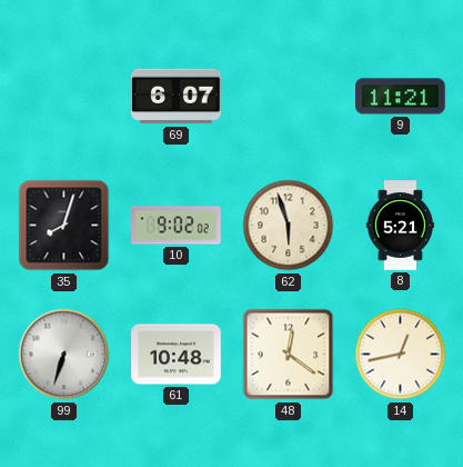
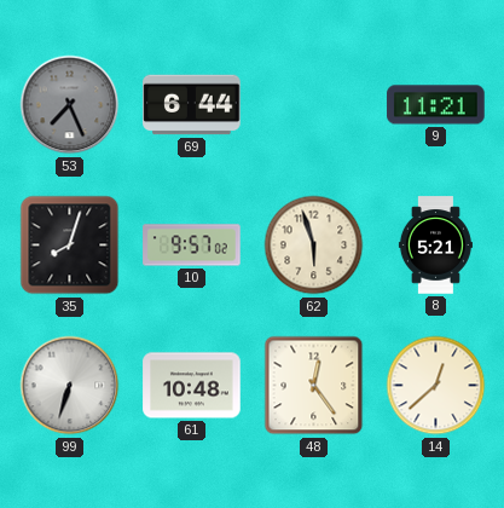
53: none -> 7:26 (70, 105)
69: 6:07 -> 6:44 (192, 105)
10: 9:02 -> 9:57 (192, 246)
48: 12:21 -> 12:24 (314, 386)
14: 12:43 -> 12:38 (436, 386)
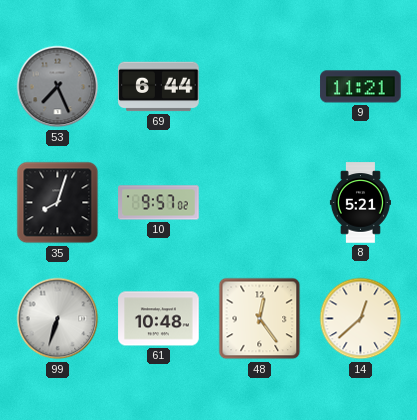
62: 5:57 -> none (314, 246)
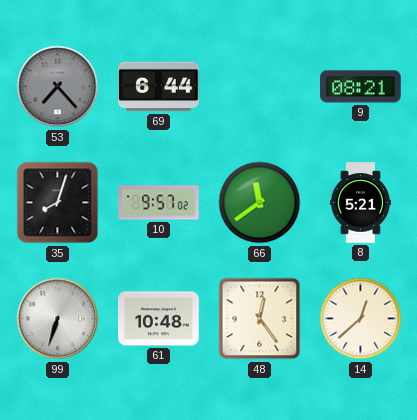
53: 7:26 -> 7:23 (58, 87)
9: 11:21 -> 08:21 (361, 87)
66: none -> 11:39 (260, 203)
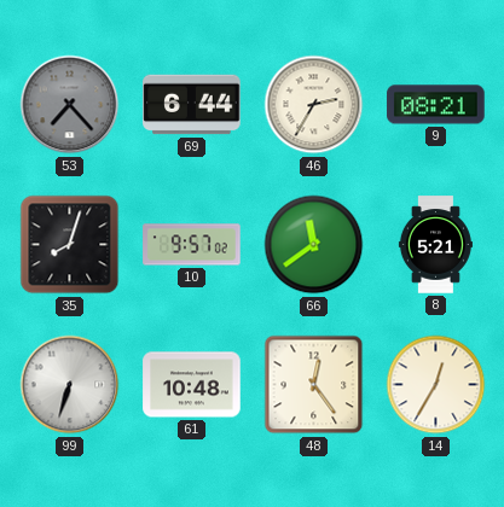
46: none -> 2:35 (314, 105)
14: 12:38 -> 12:35 (436, 385)
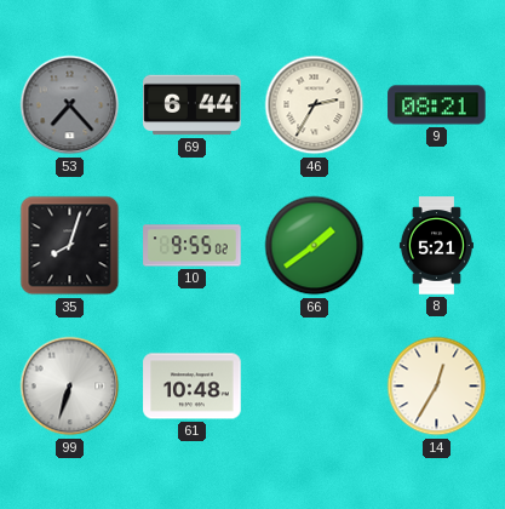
10: 9:57 -> 9:55 (193, 246)
66: 11:39 -> 1:39 (315, 246)
48: 12:24 -> none (314, 385)
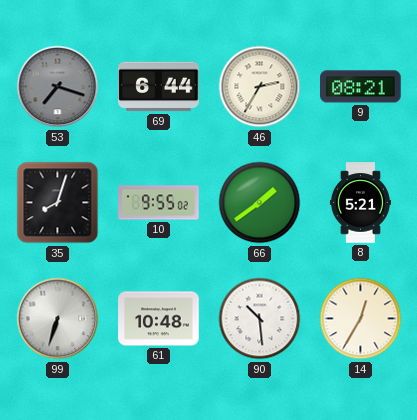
53: 7:23 -> 7:18 (58, 87)
90: none -> 10:29 (260, 319)
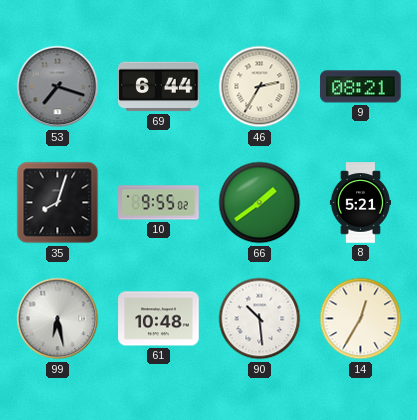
99: 6:33 -> 6:28 (58, 319)
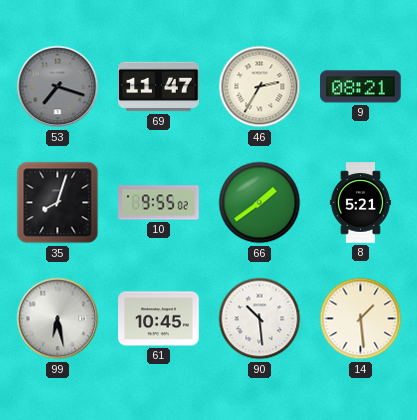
69: 6:44 -> 11:47 (159, 87)
61: 10:48 -> 10:45 (159, 319)
14: 12:35 -> 1:29 (361, 319)
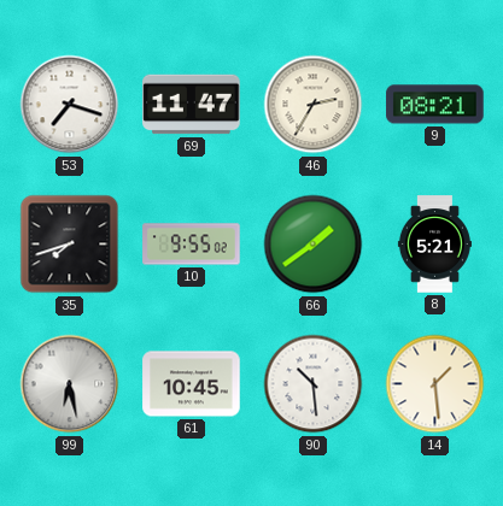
53 dial: grey -> white (70, 105)
35: 8:03 -> 7:42 (70, 245)
